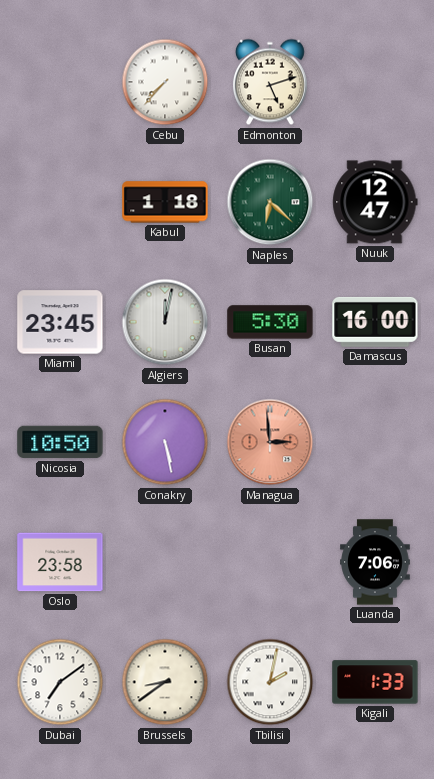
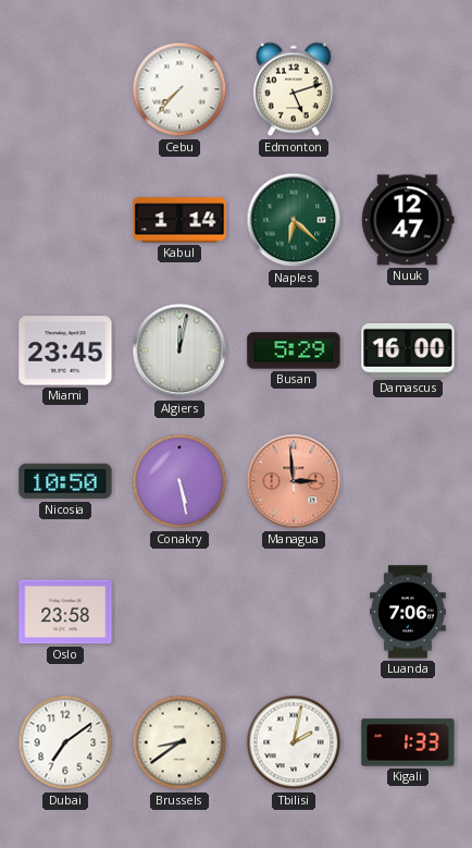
Kabul: 1:18 -> 1:14 (179, 220)
Busan: 5:30 -> 5:29 (294, 351)
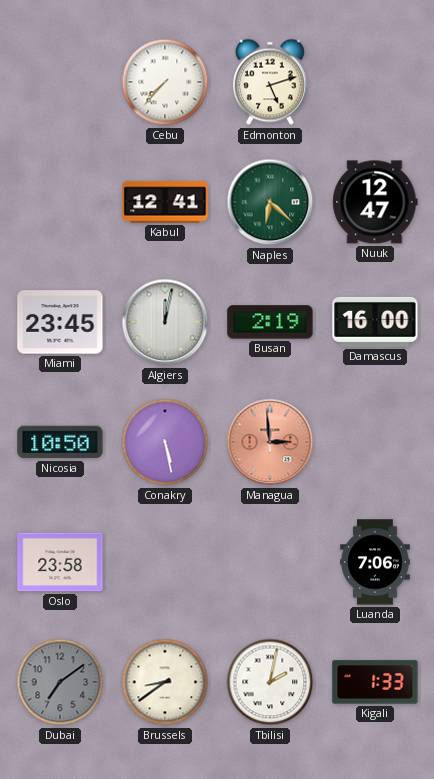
Kabul: 1:14 -> 12:41 (165, 202)
Busan: 5:29 -> 2:19 (270, 322)
Dubai dial: white -> grey (60, 682)
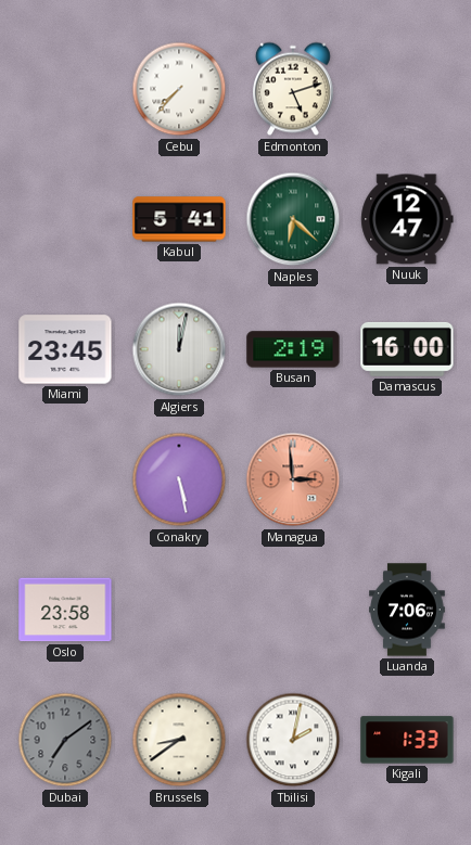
Kabul: 12:41 -> 5:41 (179, 219)
Nicosia: 10:50 -> none (60, 442)
